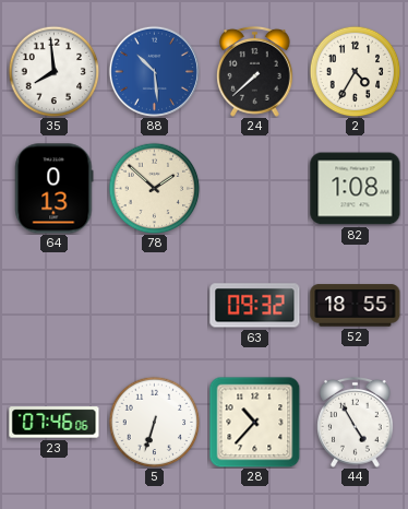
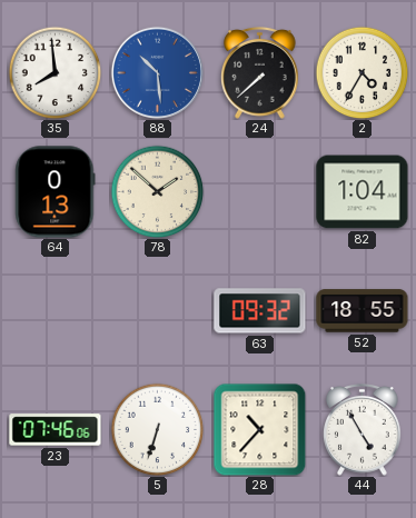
82: 1:08 -> 1:04 (363, 192)
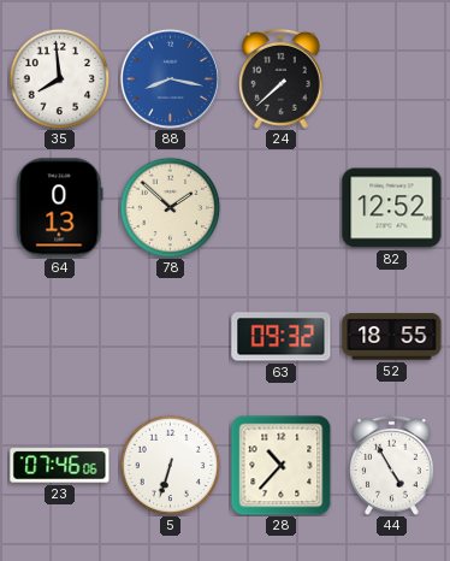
88: 10:29 -> 8:17 (170, 78)
2: 4:35 -> none (361, 72)
82: 1:04 -> 12:52 (392, 208)
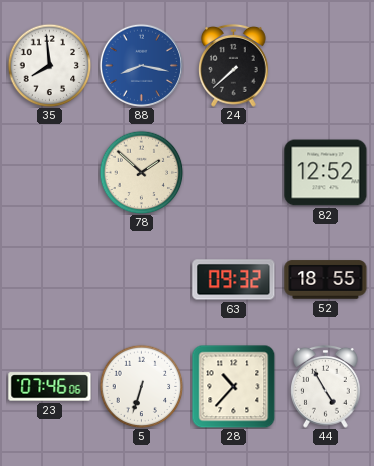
64: 0:13 -> none (60, 208)
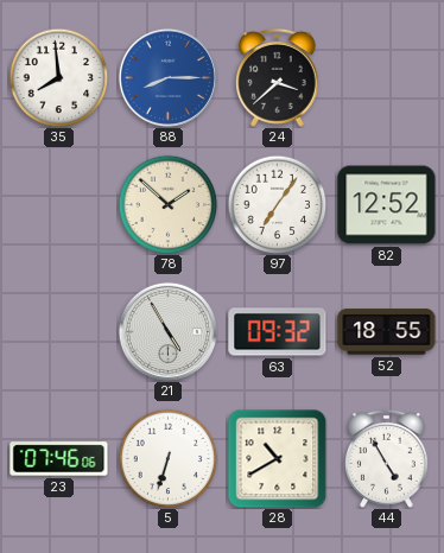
88: 8:17 -> 8:15 (167, 77)
24: 7:38 -> 3:38 (278, 77)
97: none -> 7:06 (277, 204)
21: none -> 4:55 (167, 331)
28: 10:37 -> 10:40 (277, 458)
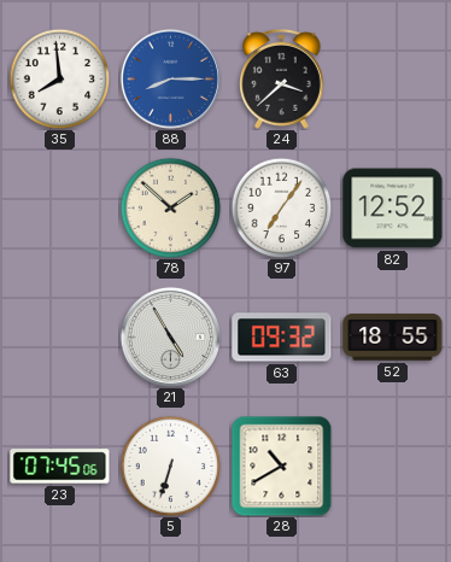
23: 07:46 -> 07:45 (60, 467)
44: 4:55 -> none (387, 458)
